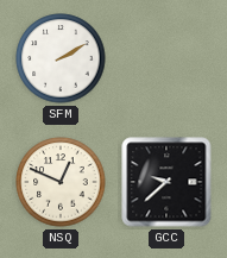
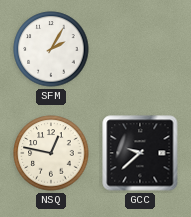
SFM: 2:10 -> 2:05 (51, 49)
NSQ: 12:49 -> 12:47 (51, 153)
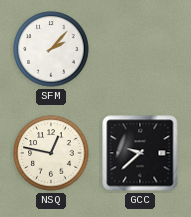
SFM: 2:05 -> 2:07 (51, 49)
